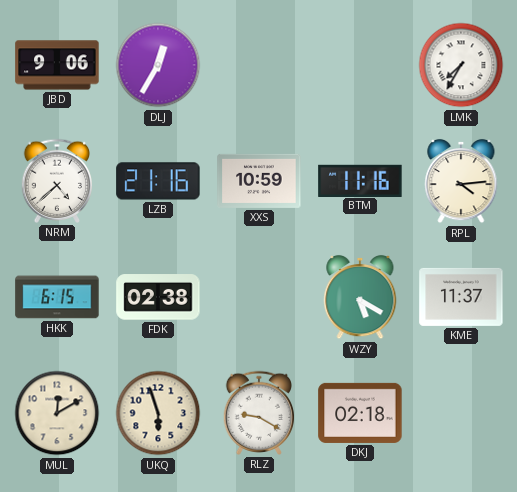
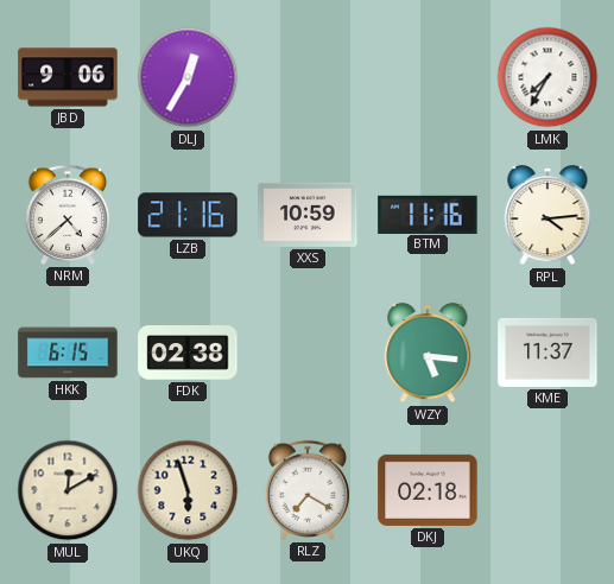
WZY: 5:20 -> 5:16 (428, 353)
RLZ: 9:20 -> 7:20 (308, 490)
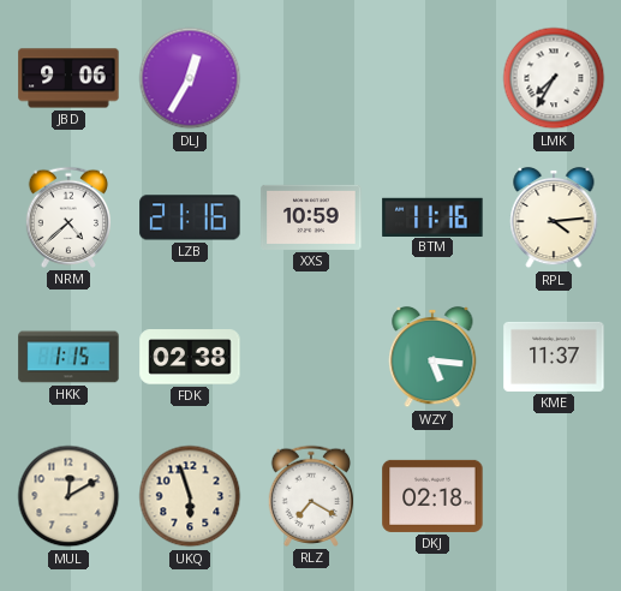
HKK: 6:15 -> 1:15 (68, 357)
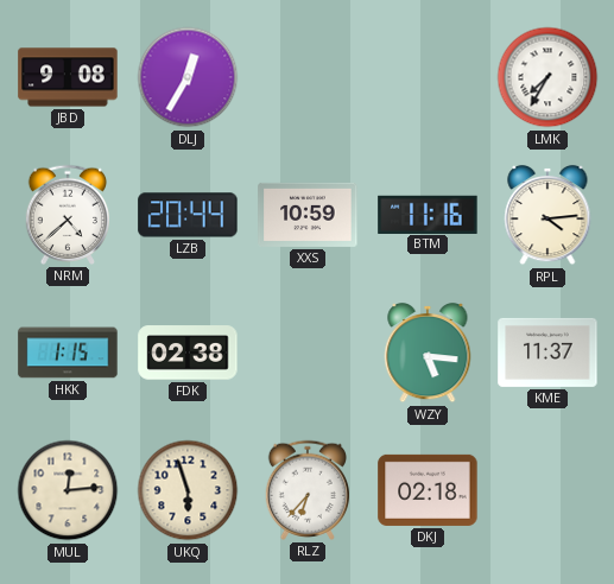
JBD: 9:06 -> 9:08 (68, 77)
LZB: 21:16 -> 20:44 (188, 215)
MUL: 12:10 -> 12:14 (68, 490)
RLZ: 7:20 -> 6:37 (308, 490)
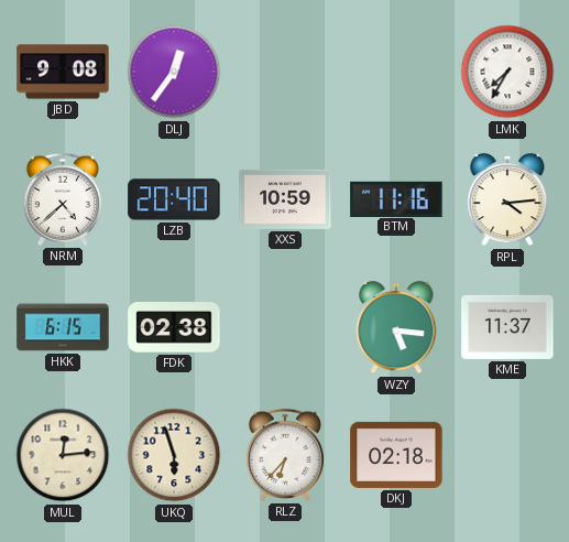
DLJ: 12:35 -> 12:36 (174, 72)
LZB: 20:44 -> 20:40 (174, 199)
HKK: 1:15 -> 6:15 (63, 327)
